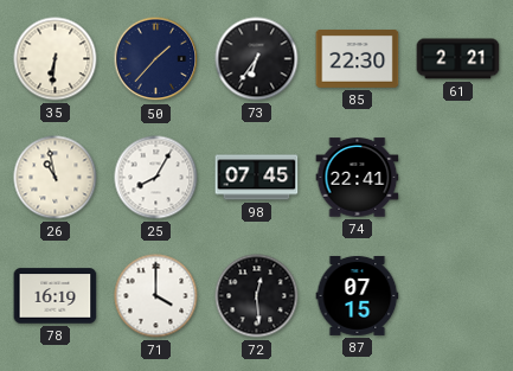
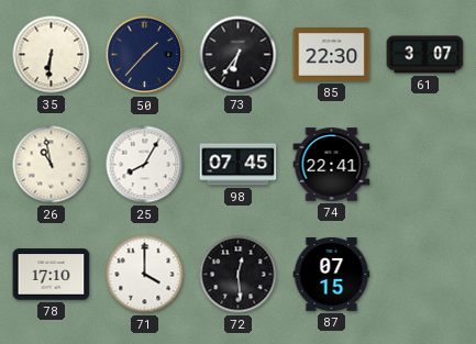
61: 2:21 -> 3:07 (425, 55)
78: 16:19 -> 17:10 (52, 275)
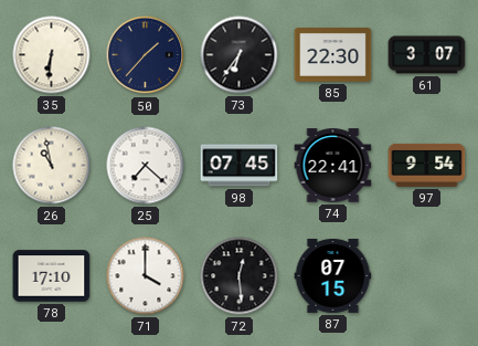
25: 8:05 -> 7:22 (146, 166)
97: none -> 9:54 (427, 165)
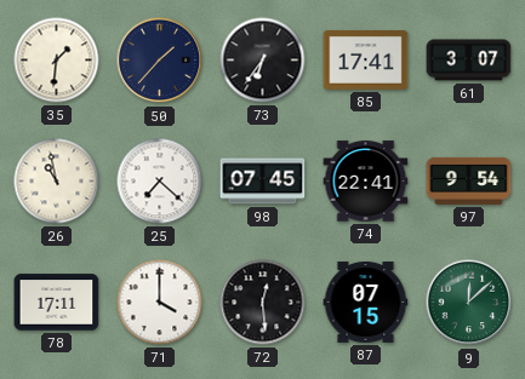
35: 6:31 -> 1:31 (57, 61)
85: 22:30 -> 17:41 (366, 61)
78: 17:10 -> 17:11 (57, 303)
9: none -> 12:08 (469, 303)
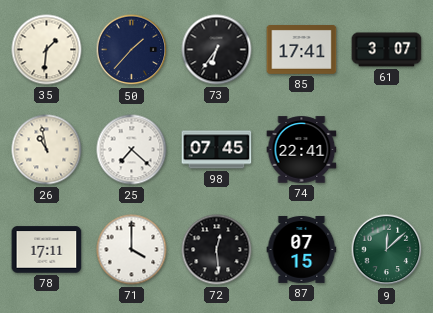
97: 9:54 -> none (469, 180)
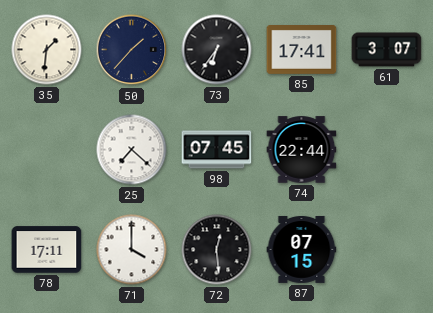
26: 10:58 -> none (47, 150)
74: 22:41 -> 22:44 (302, 150)
9: 12:08 -> none (387, 250)
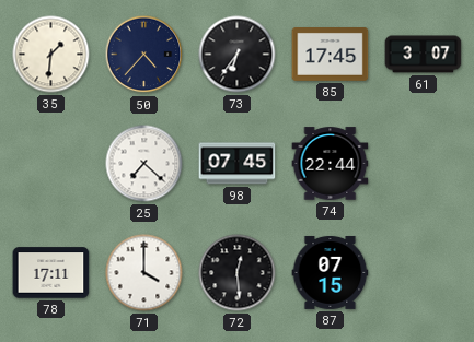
50: 1:37 -> 4:37 (144, 55)
85: 17:41 -> 17:45 (331, 55)
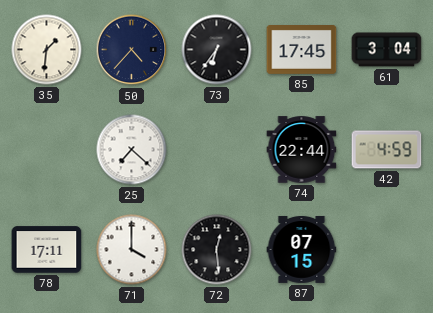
61: 3:07 -> 3:04 (387, 50)
98: 07:45 -> none (238, 164)
42: none -> 4:59 (387, 150)
